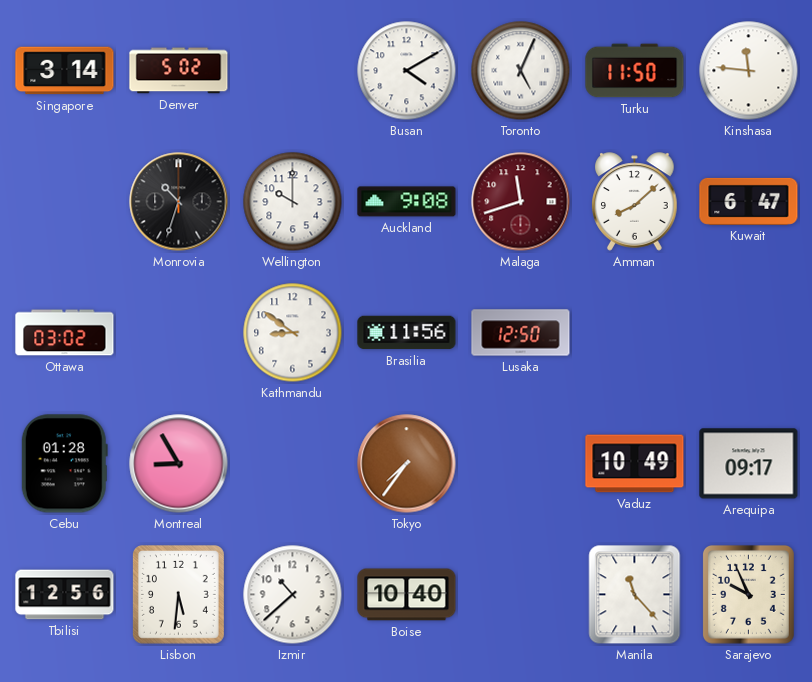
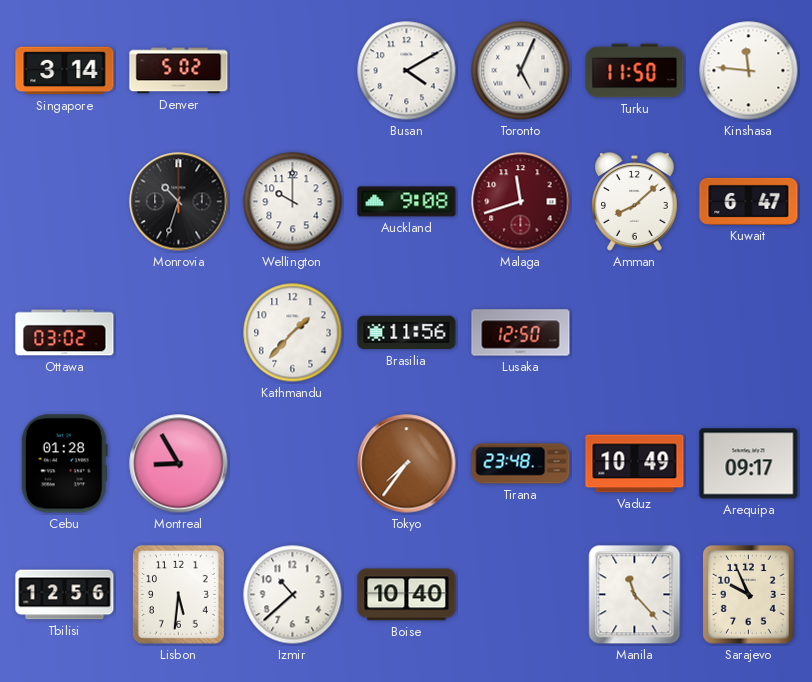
Kathmandu: 8:51 -> 1:37 (293, 333)
Tirana: none -> 23:48 (521, 464)
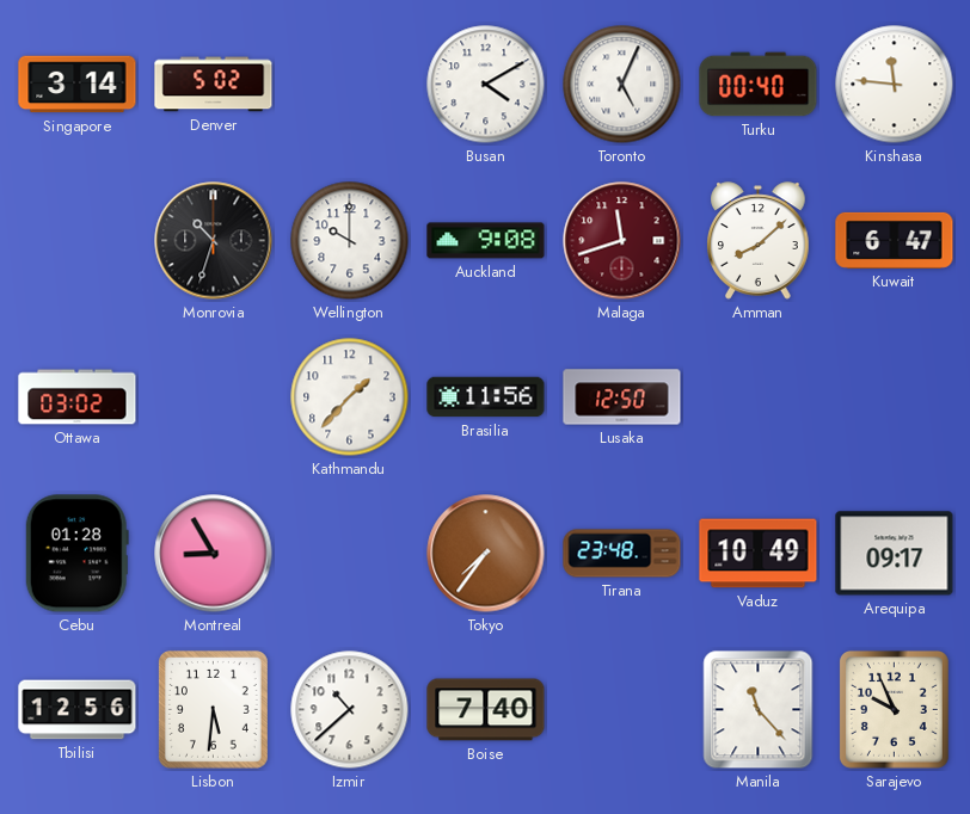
Turku: 11:50 -> 00:40 (759, 85)
Boise: 10:40 -> 7:40 (486, 710)
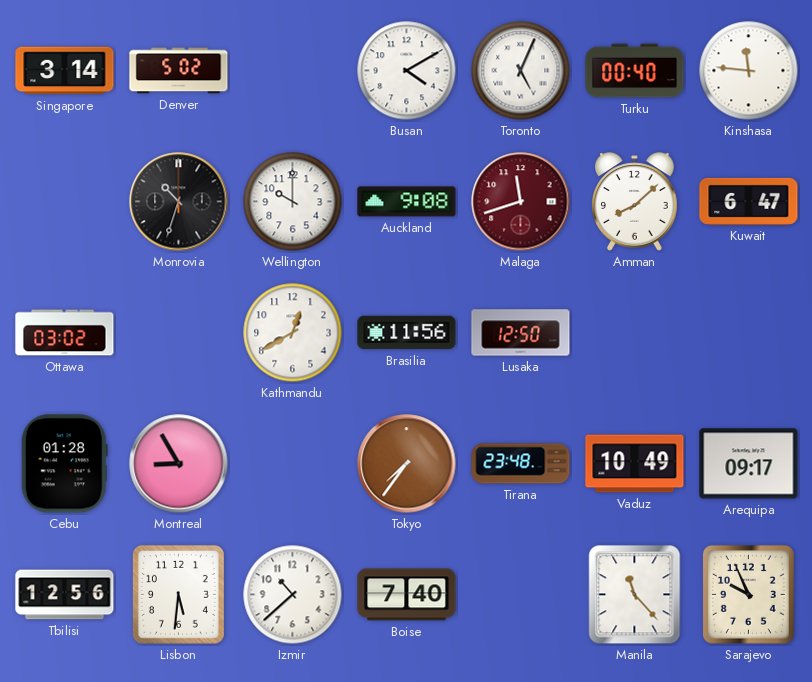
Kathmandu: 1:37 -> 12:40 (293, 333)
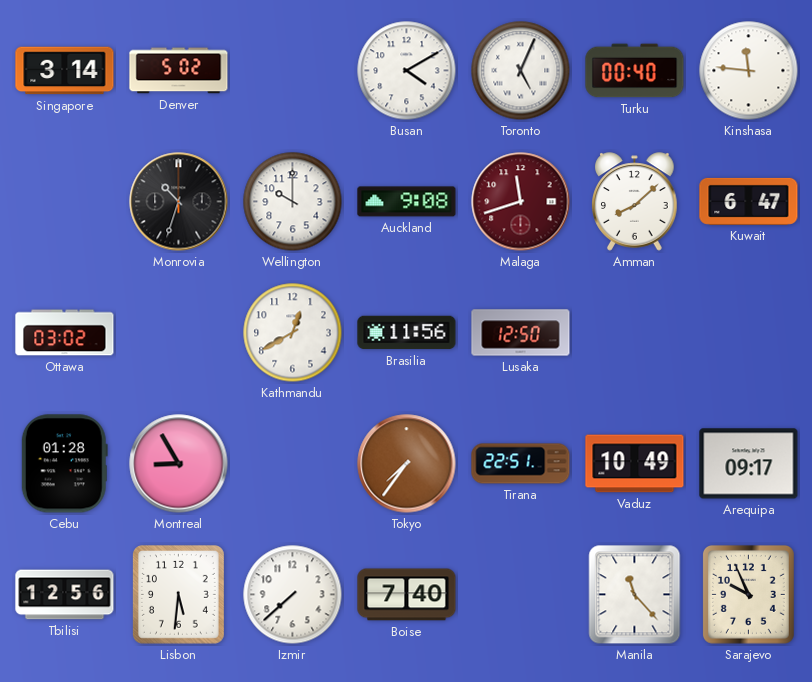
Tirana: 23:48 -> 22:51 (521, 464)
Izmir: 10:38 -> 7:38 (293, 595)
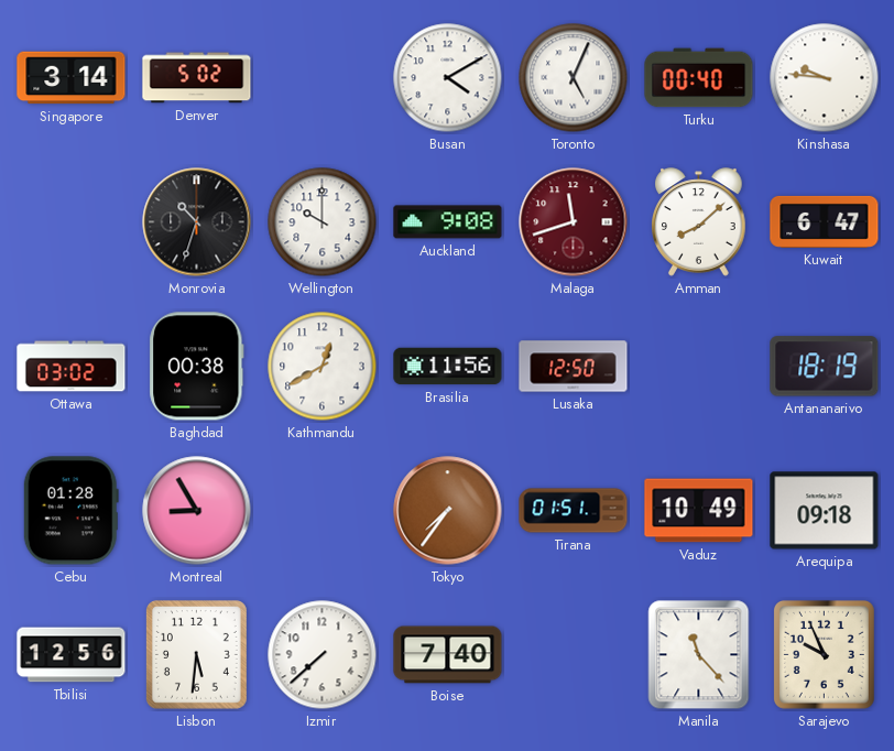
Kinshasa: 11:46 -> 9:46 (825, 78)
Baghdad: none -> 00:38 (197, 367)
Antananarivo: none -> 18:19 (825, 367)
Tirana: 22:51 -> 01:51 (574, 511)
Arequipa: 09:17 -> 09:18 (825, 511)
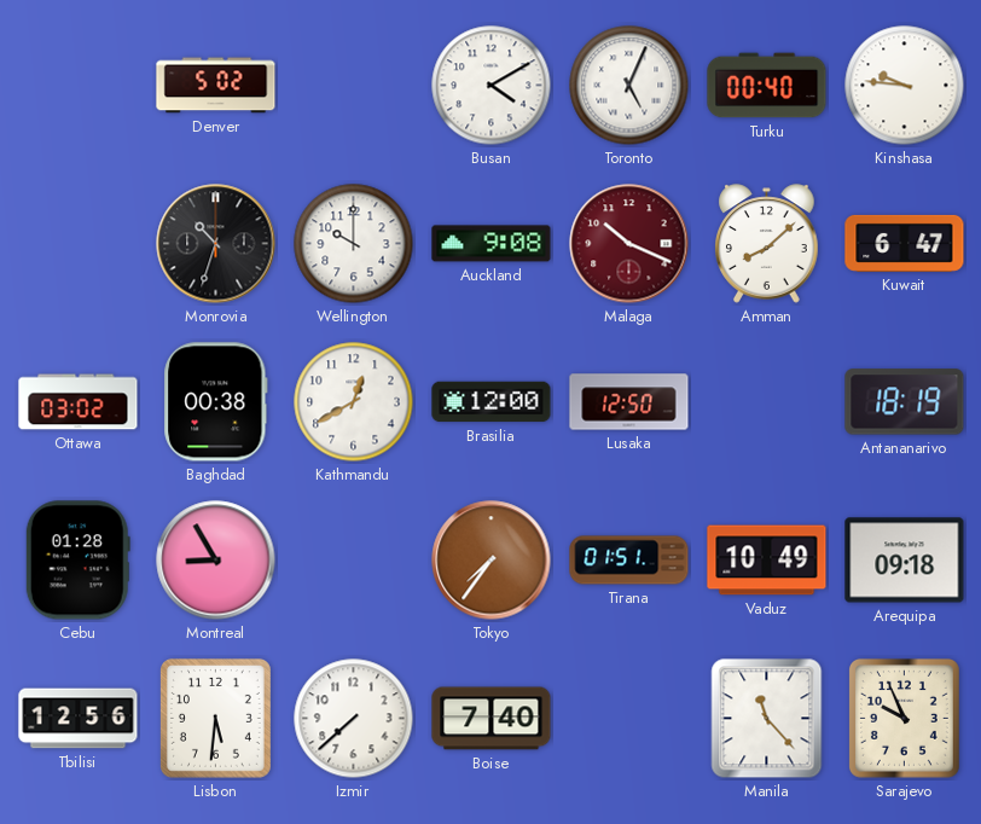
Singapore: 3:14 -> none (72, 78)
Malaga: 11:42 -> 10:19 (629, 244)
Brasilia: 11:56 -> 12:00 (492, 402)
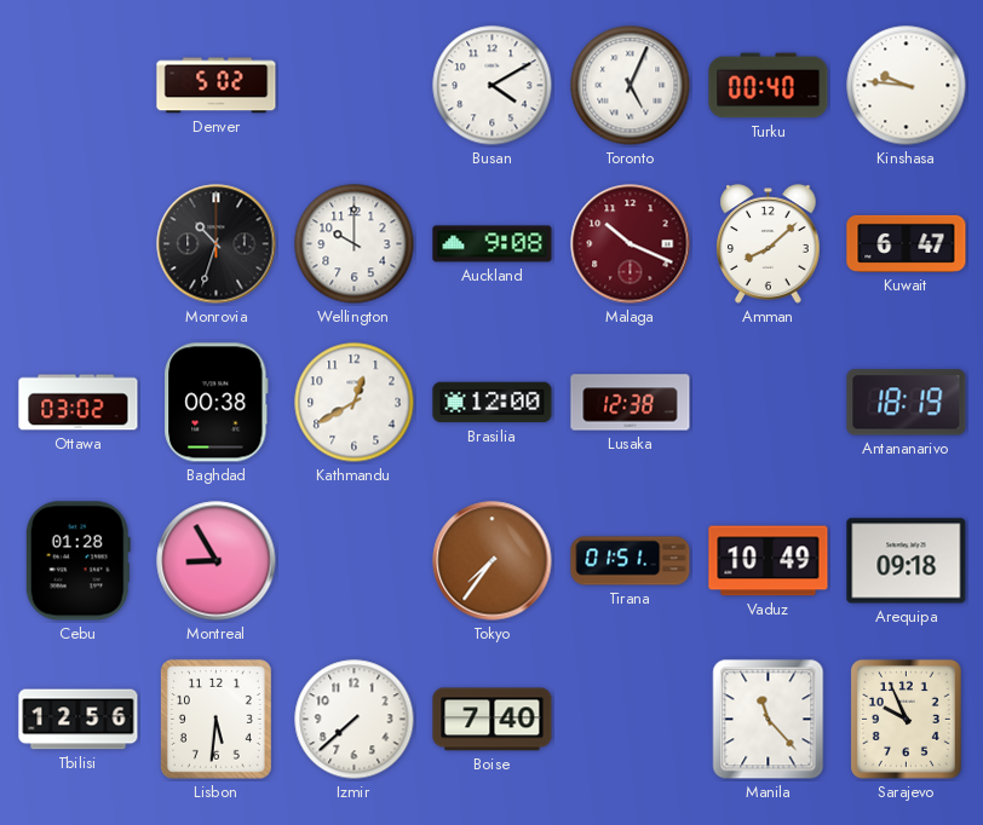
Lusaka: 12:50 -> 12:38 (631, 403)
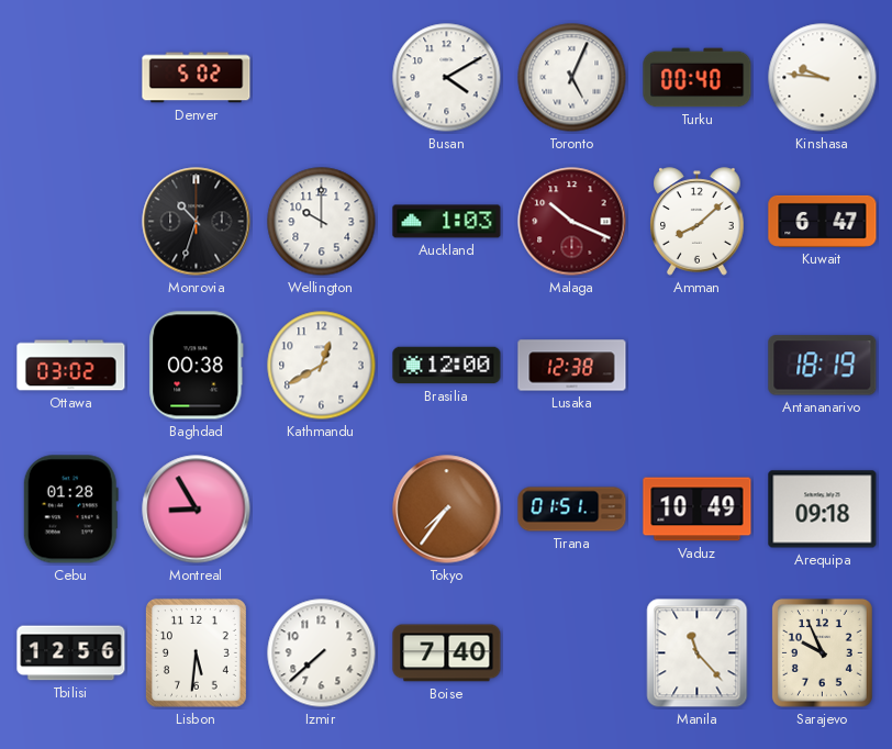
Auckland: 9:08 -> 1:03 (447, 222)
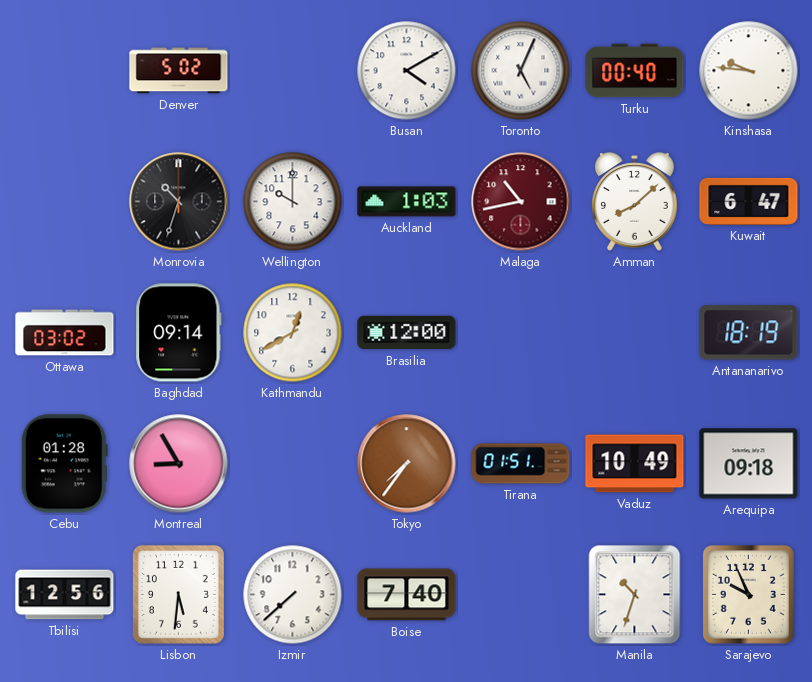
Malaga: 10:19 -> 10:43 (521, 202)
Baghdad: 00:38 -> 09:14 (179, 333)
Lusaka: 12:38 -> none (572, 366)
Manila: 11:23 -> 10:33 (635, 595)
